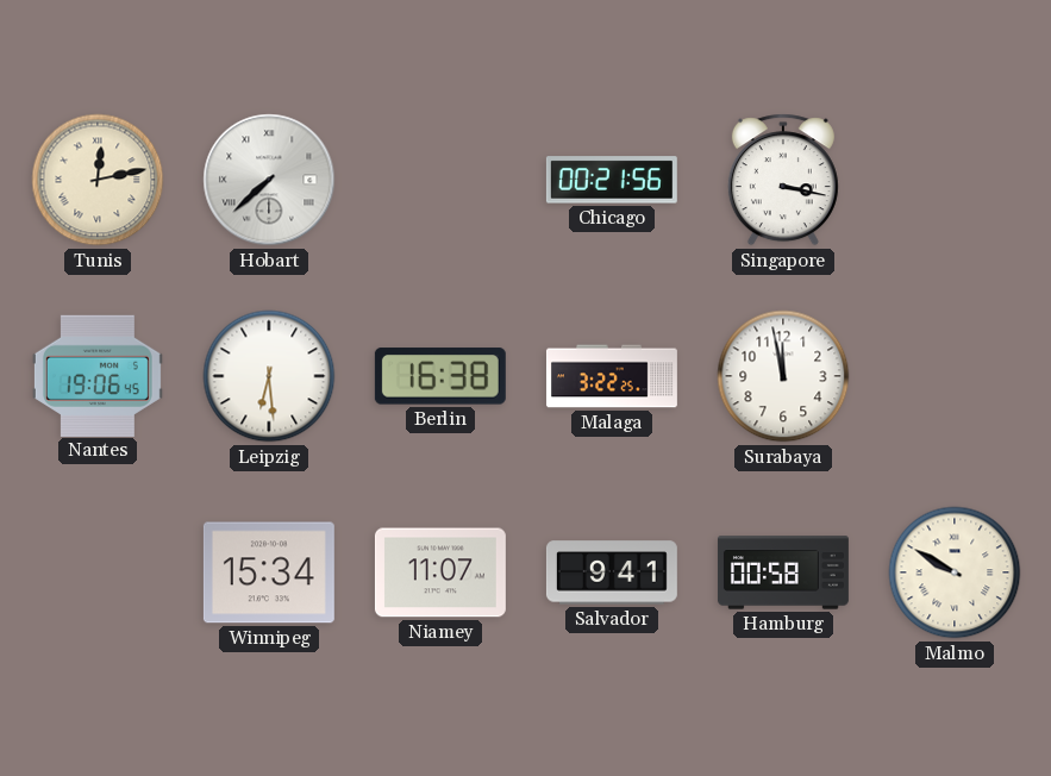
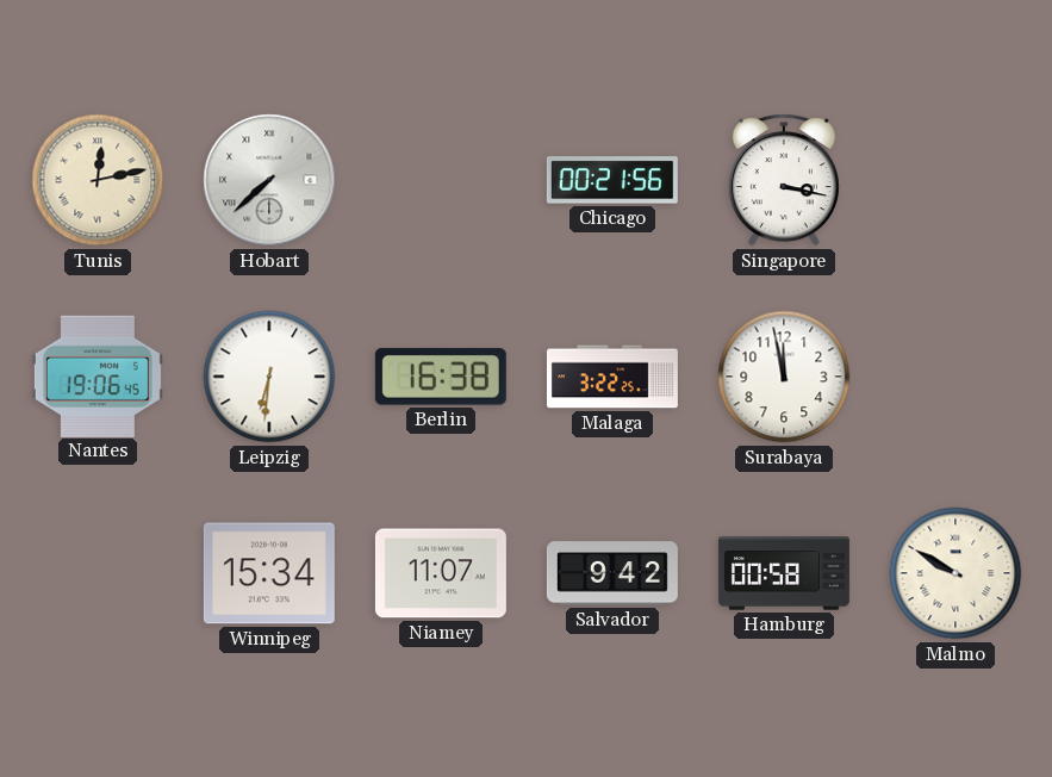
Leipzig: 6:29 -> 6:31 (269, 377)
Salvador: 9:41 -> 9:42 (612, 573)
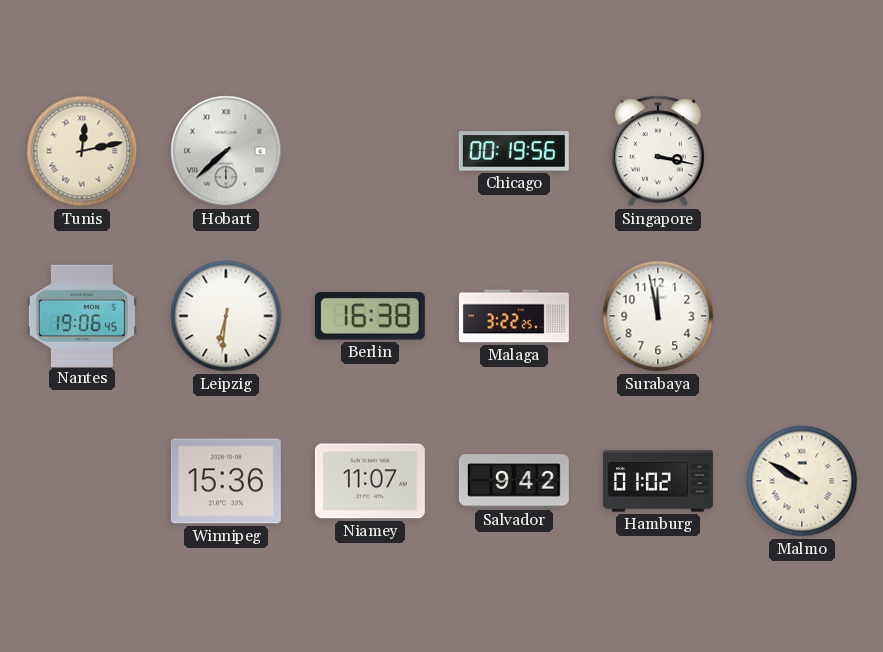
Chicago: 00:21 -> 00:19 (514, 151)
Winnipeg: 15:34 -> 15:36 (226, 481)
Hamburg: 00:58 -> 01:02 (658, 481)
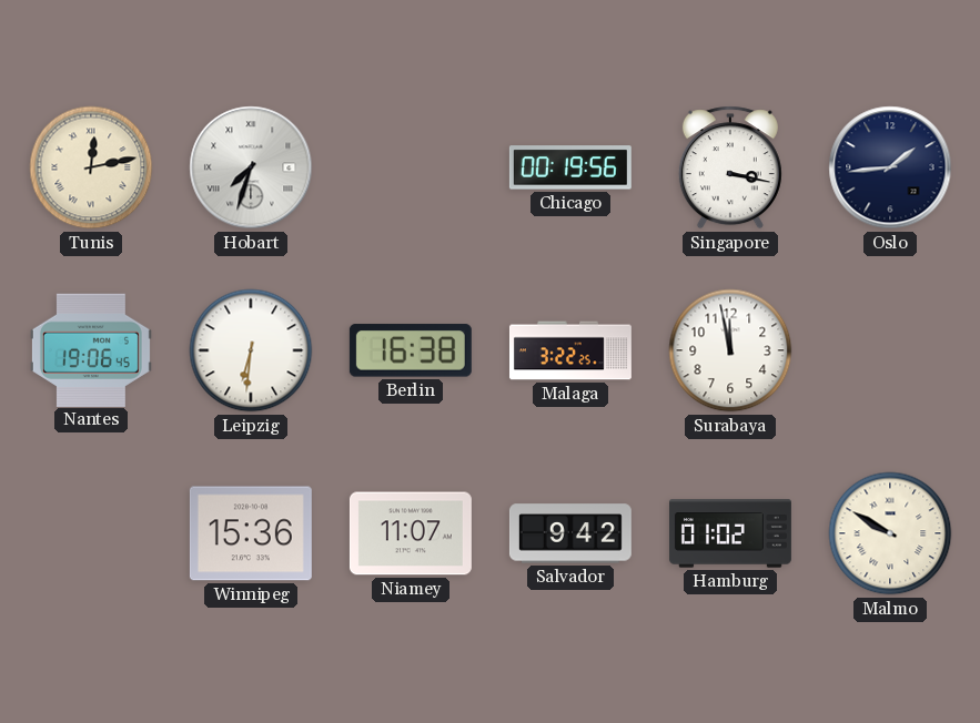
Hobart: 7:38 -> 7:33 (251, 167)
Oslo: none -> 1:44 (890, 167)
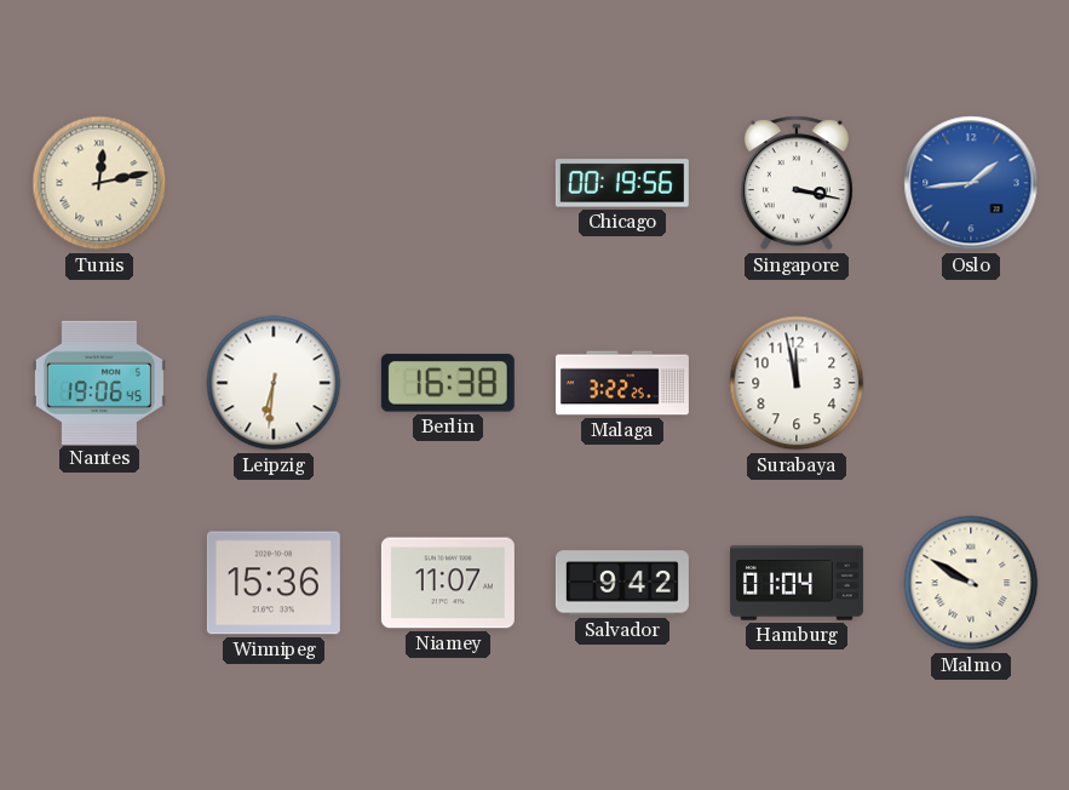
Hobart: 7:33 -> none (251, 167)
Oslo dial: navy -> blue (971, 183)
Hamburg: 01:02 -> 01:04 (797, 583)
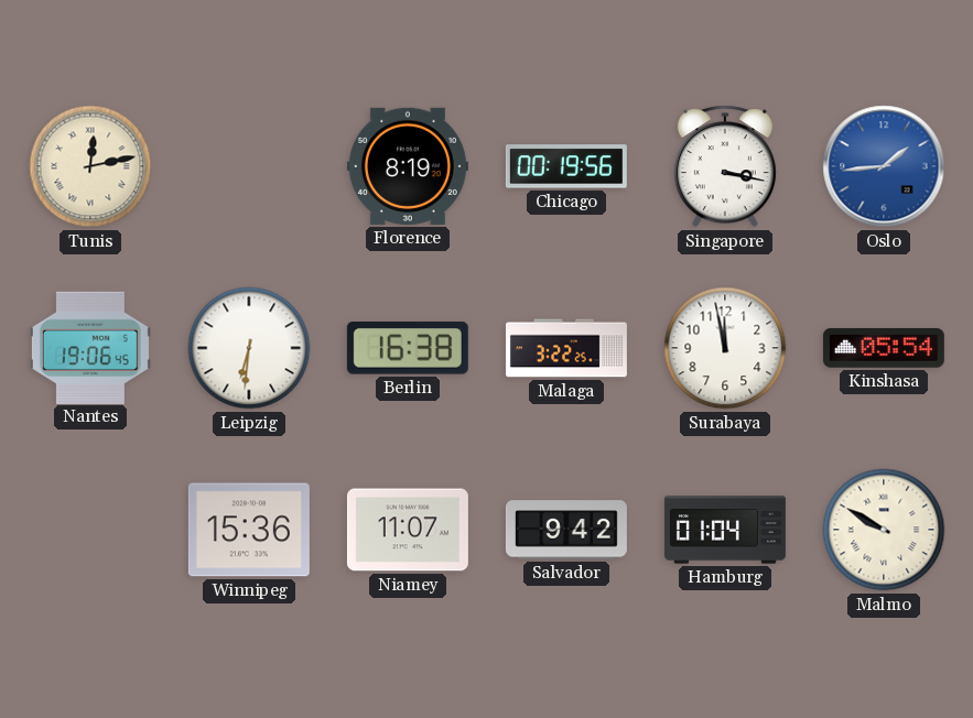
Florence: none -> 8:19 (408, 166)
Kinshasa: none -> 05:54 (884, 349)
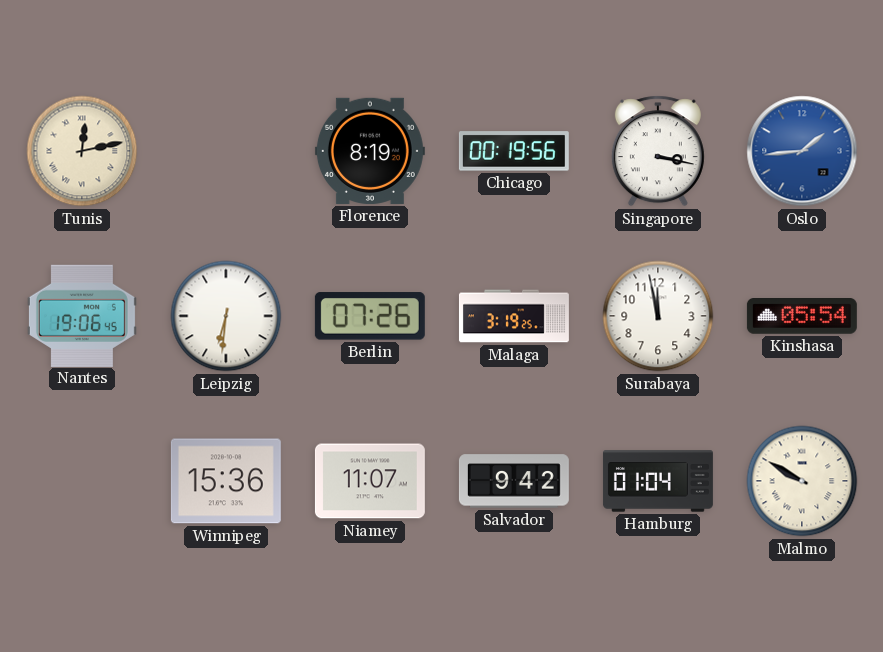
Berlin: 16:38 -> 07:26 (370, 316)
Malaga: 3:22 -> 3:19 (514, 316)
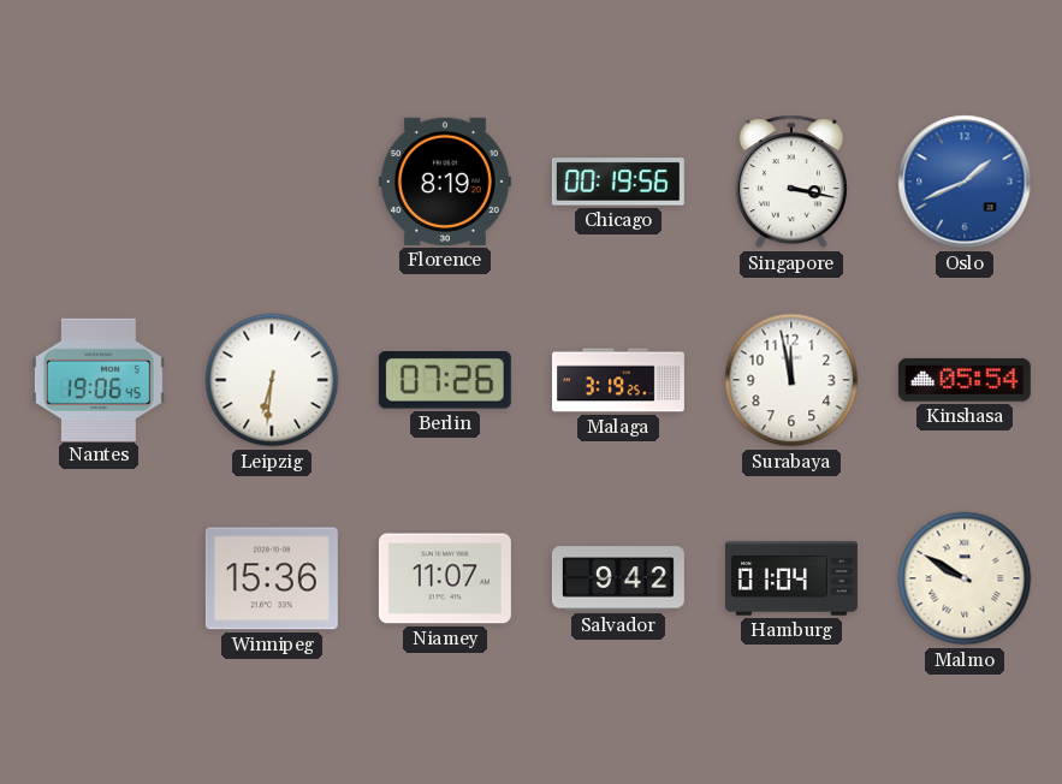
Tunis: 12:13 -> none (82, 151)
Oslo: 1:44 -> 1:41 (965, 182)
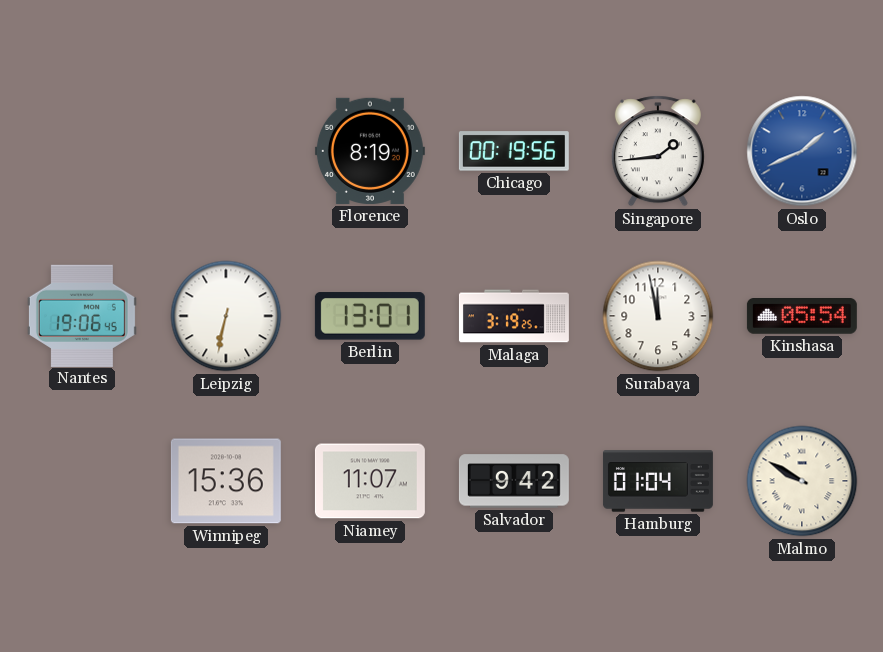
Singapore: 3:17 -> 1:44 (658, 151)
Leipzig: 6:31 -> 6:32 (226, 316)
Berlin: 07:26 -> 13:01 (370, 316)
